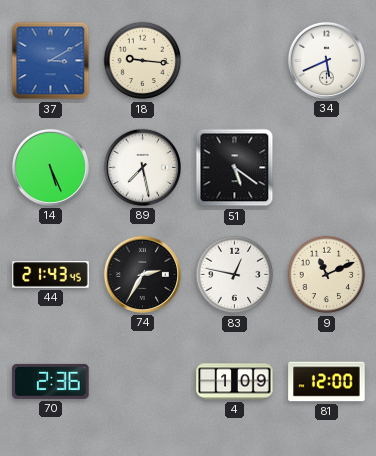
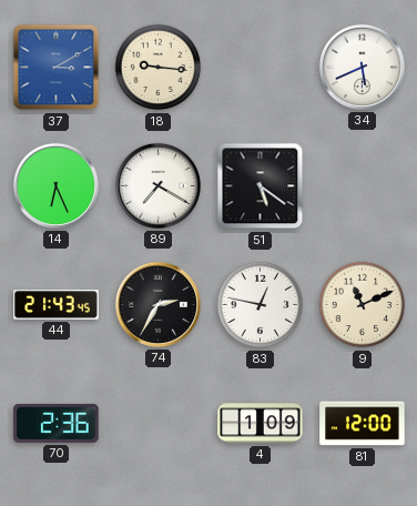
14: 5:26 -> 6:26 (55, 185)
89: 7:28 -> 7:20 (157, 185)
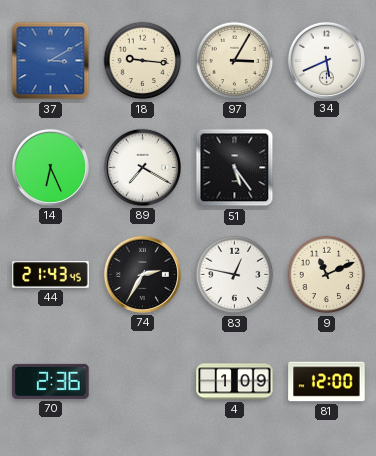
97: none -> 3:05 (235, 61)
51: 5:21 -> 5:24 (235, 168)
